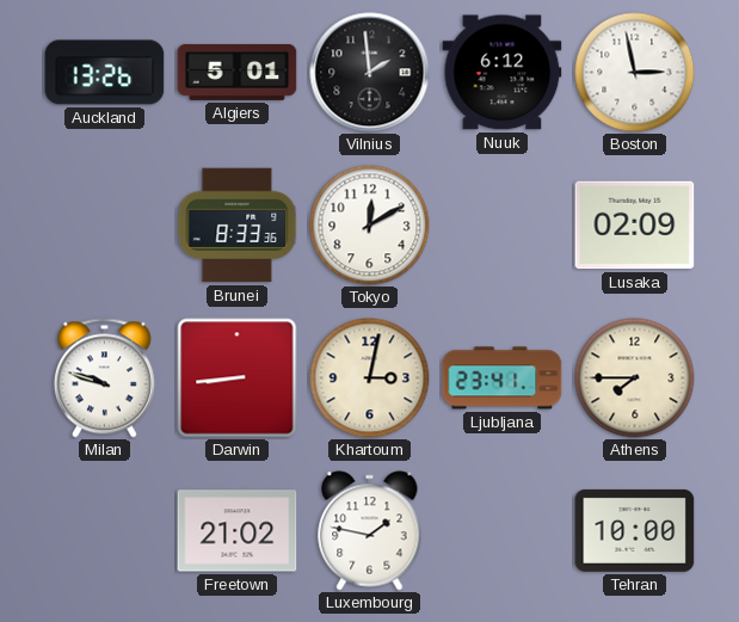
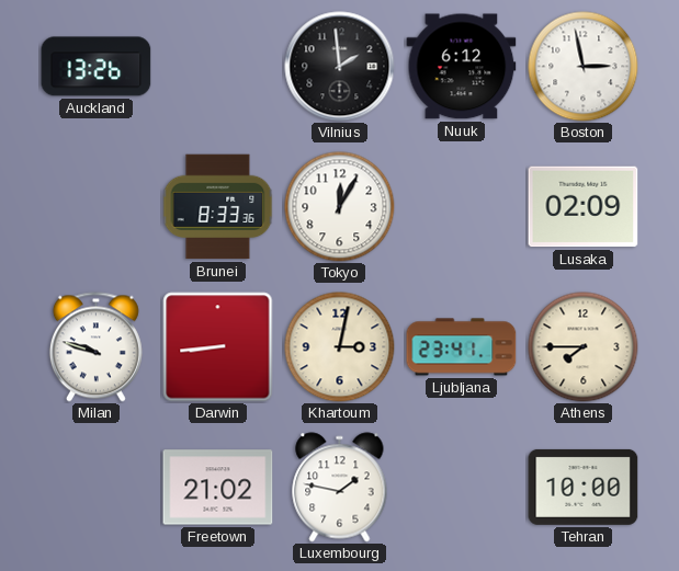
Algiers: 5:01 -> none (238, 72)
Tokyo: 12:10 -> 12:05 (340, 207)
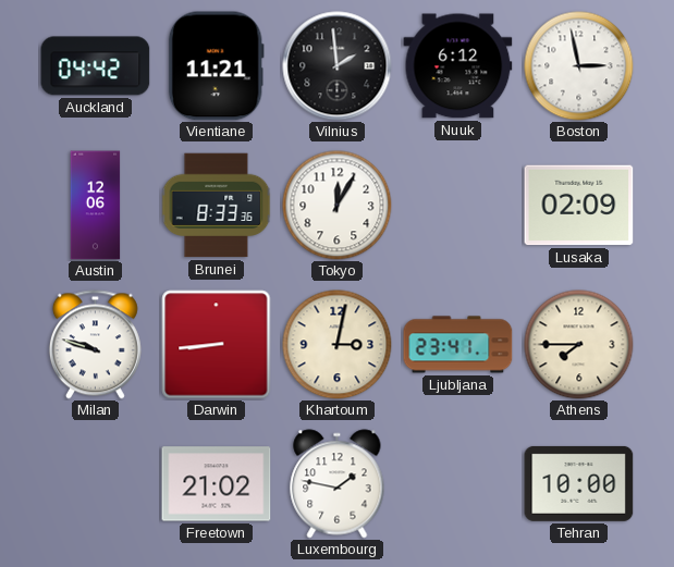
Auckland: 13:26 -> 04:42 (96, 66)
Vientiane: none -> 11:21 (216, 66)
Austin: none -> 12:06 (96, 206)
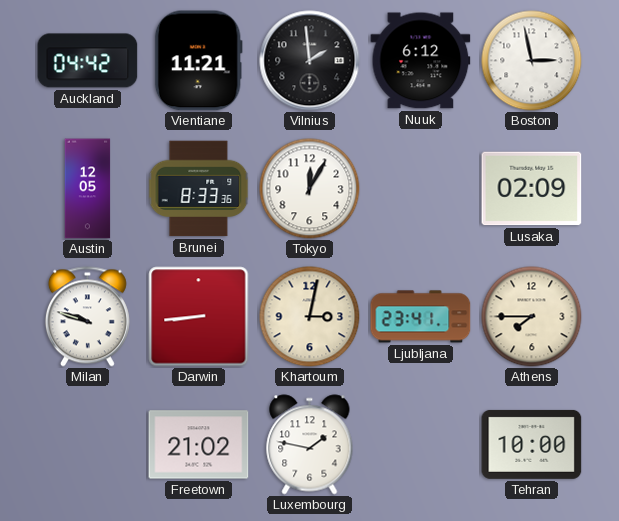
Austin: 12:06 -> 12:05 (88, 189)
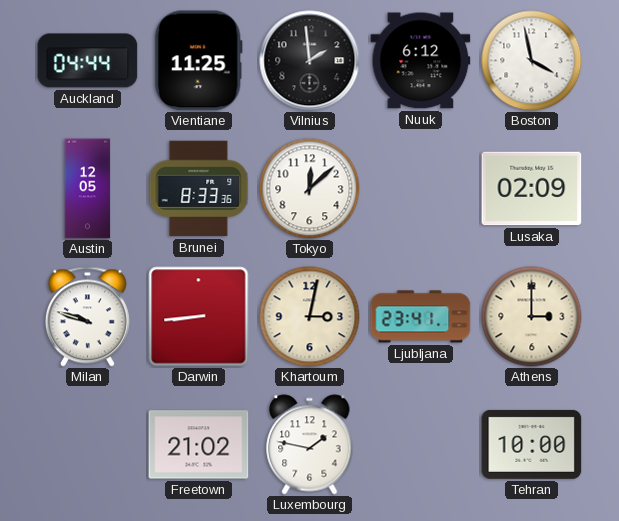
Auckland: 04:42 -> 04:44 (88, 61)
Vientiane: 11:21 -> 11:25 (198, 61)
Boston: 2:58 -> 3:58 (532, 61)
Tokyo: 12:05 -> 12:08 (310, 189)
Athens: 7:45 -> 3:00 (532, 317)
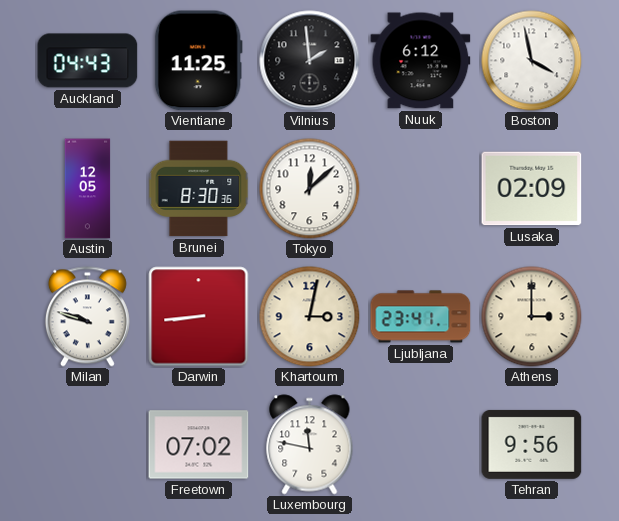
Auckland: 04:44 -> 04:43 (88, 61)
Brunei: 8:33 -> 8:30 (198, 189)
Freetown: 21:02 -> 07:02 (199, 445)
Luxembourg: 1:47 -> 11:47 (310, 445)
Tehran: 10:00 -> 9:56 (532, 444)
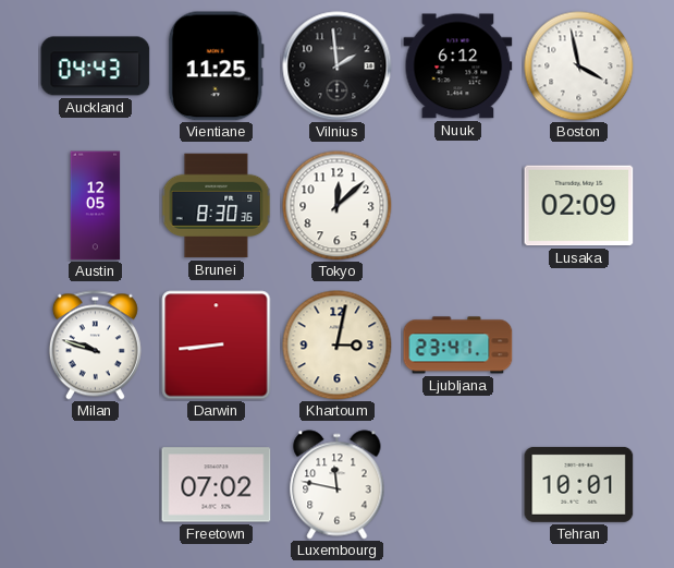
Athens: 3:00 -> none (532, 317)
Tehran: 9:56 -> 10:01 (579, 484)
